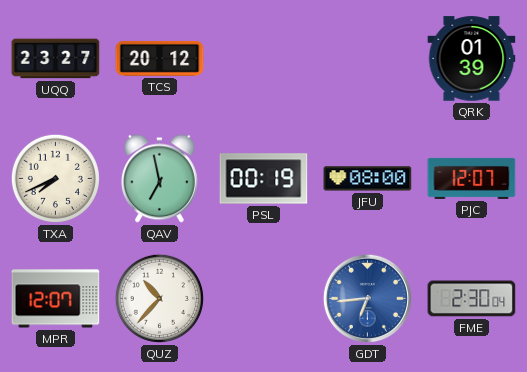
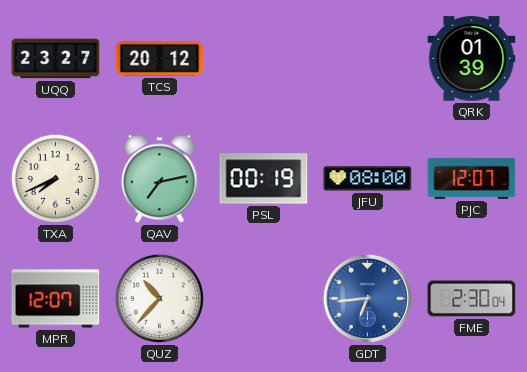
QAV: 6:58 -> 7:13 (159, 179)
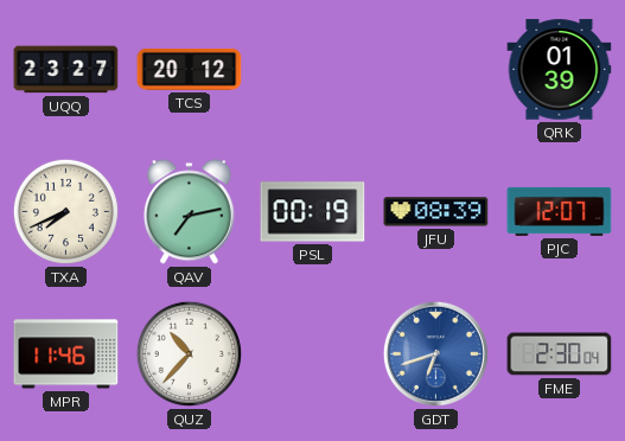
JFU: 08:00 -> 08:39 (436, 212)
MPR: 12:07 -> 11:46 (66, 354)
GDT: 6:44 -> 6:42 (435, 353)
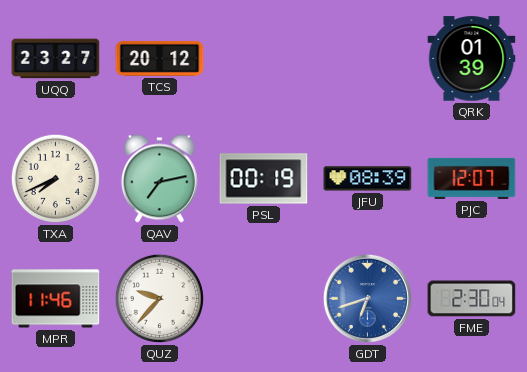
QUZ: 10:37 -> 9:37 (159, 298)
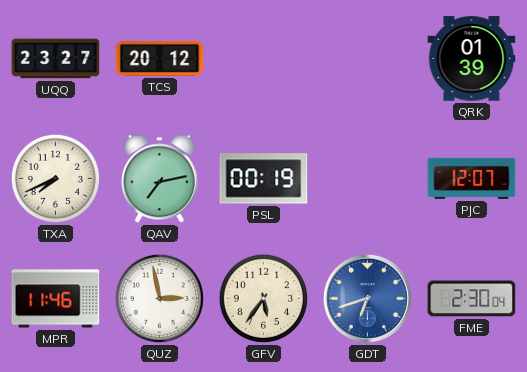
JFU: 08:39 -> none (368, 179)
QUZ: 9:37 -> 2:58 (159, 298)
GFV: none -> 5:36 (263, 298)
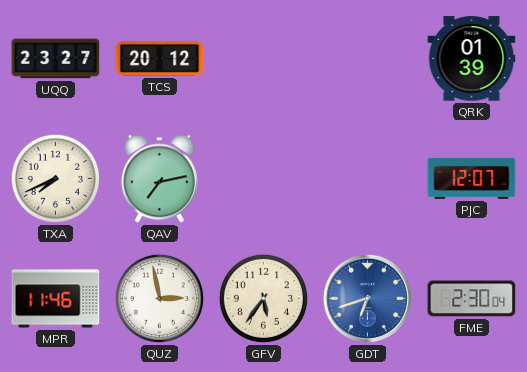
PSL: 00:19 -> none (264, 179)
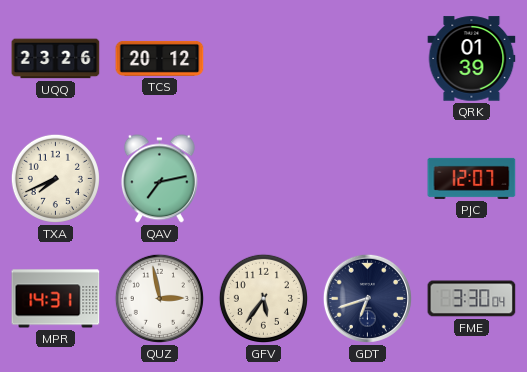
UQQ: 23:27 -> 23:26 (56, 59)
MPR: 11:46 -> 14:31 (56, 299)
GDT dial: blue -> navy (367, 298)
FME: 2:30 -> 3:30 (472, 299)
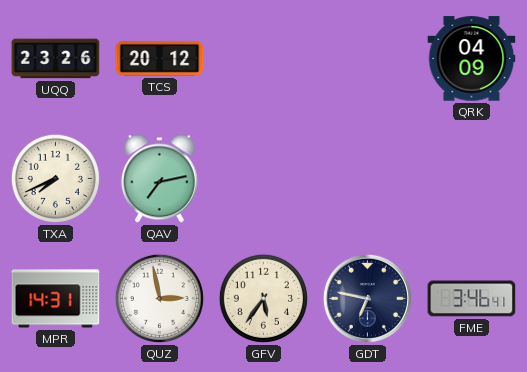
QRK: 01:39 -> 04:09 (472, 59)
PJC: 12:07 -> none (472, 178)
GDT: 6:42 -> 6:47 (367, 298)
FME: 3:30 -> 3:46 (472, 299)
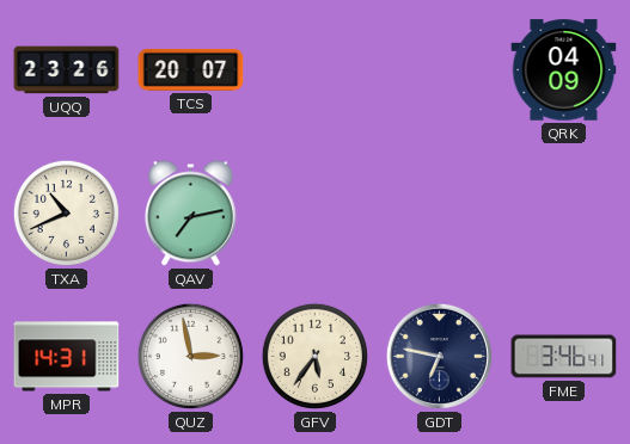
TCS: 20:12 -> 20:07 (191, 69)
TXA: 7:41 -> 10:41 (66, 212)
